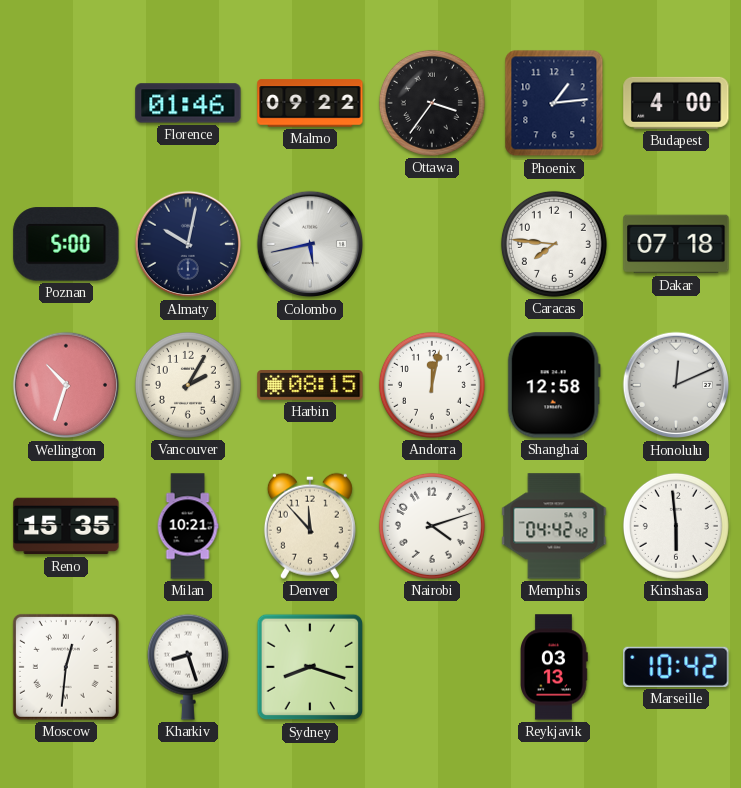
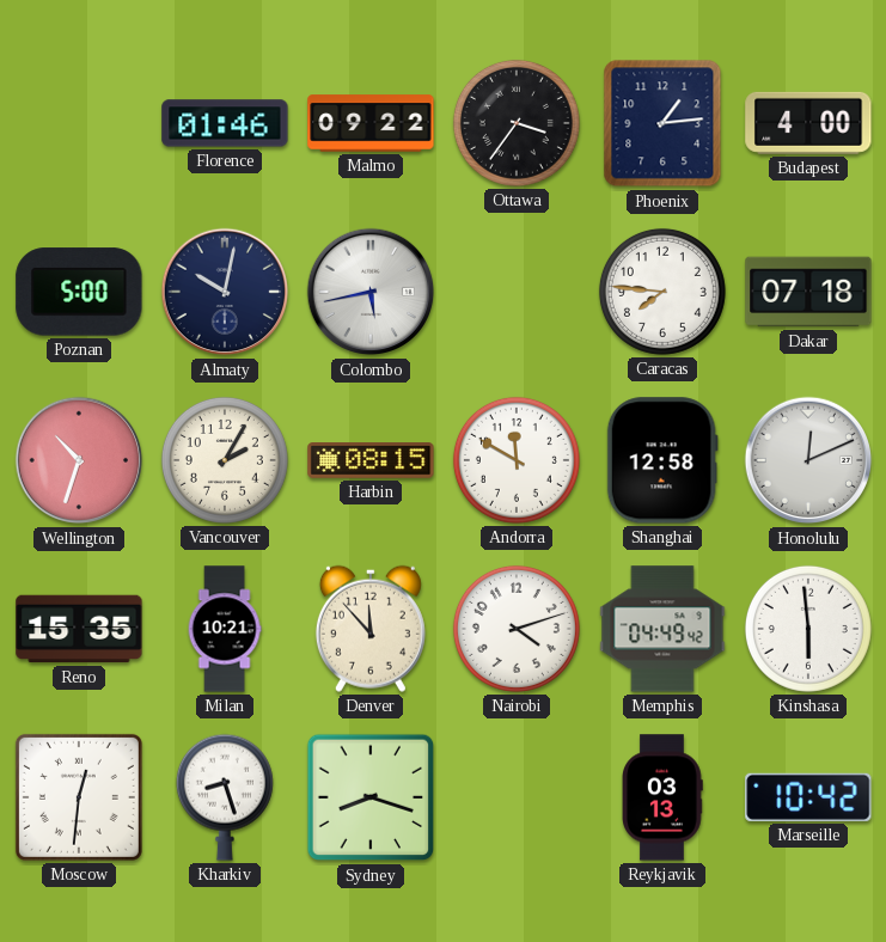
Andorra: 12:02 -> 11:50 (517, 460)
Memphis: 04:42 -> 04:49 (662, 629)
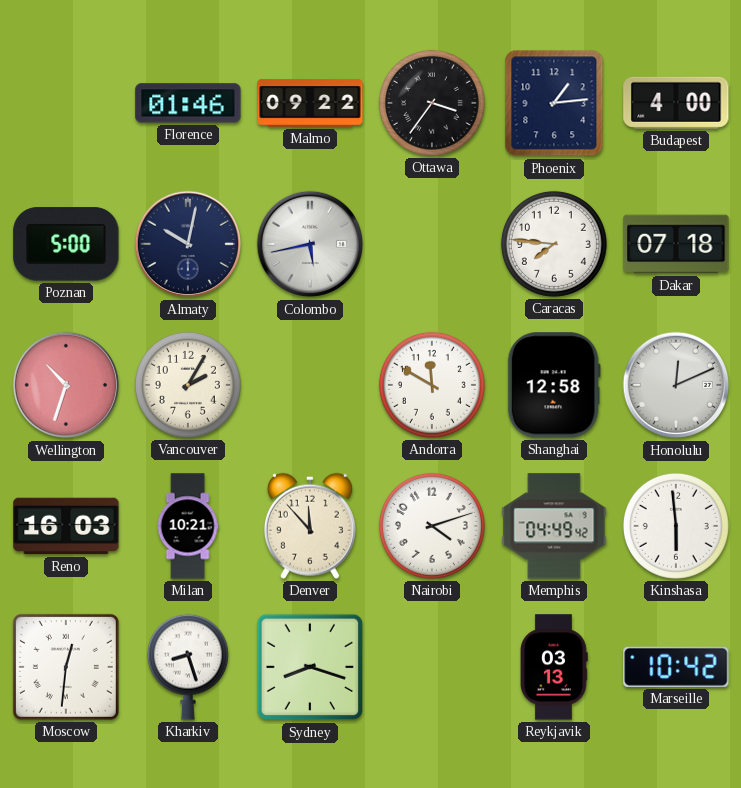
Harbin: 08:15 -> none (371, 461)
Reno: 15:35 -> 16:03 (66, 526)
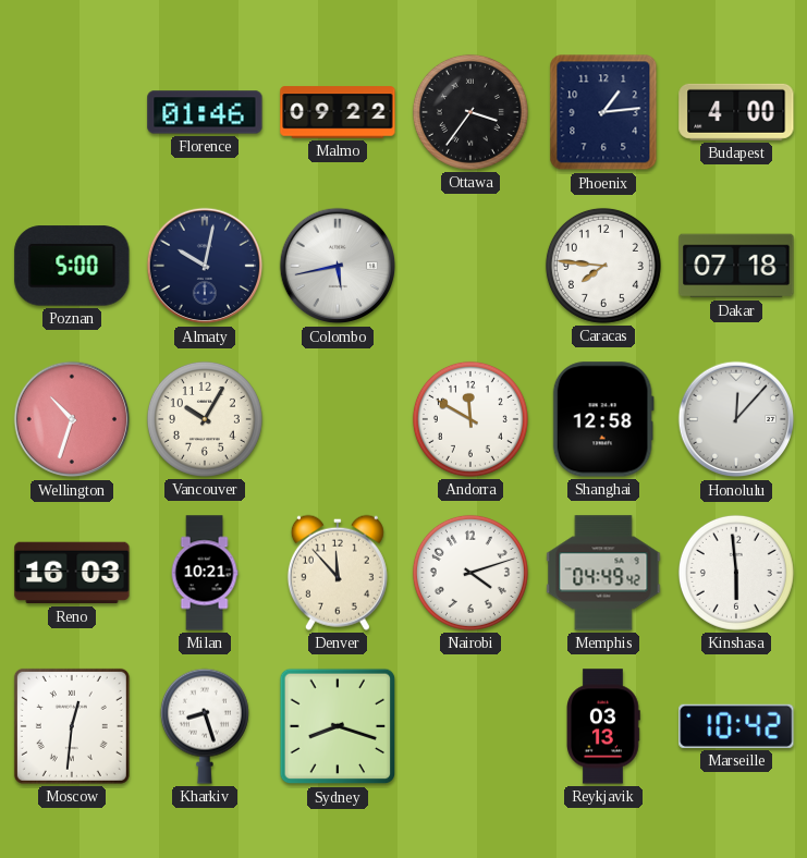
Vancouver: 2:05 -> 10:05 (205, 419)
Honolulu: 12:11 -> 12:07 (736, 419)
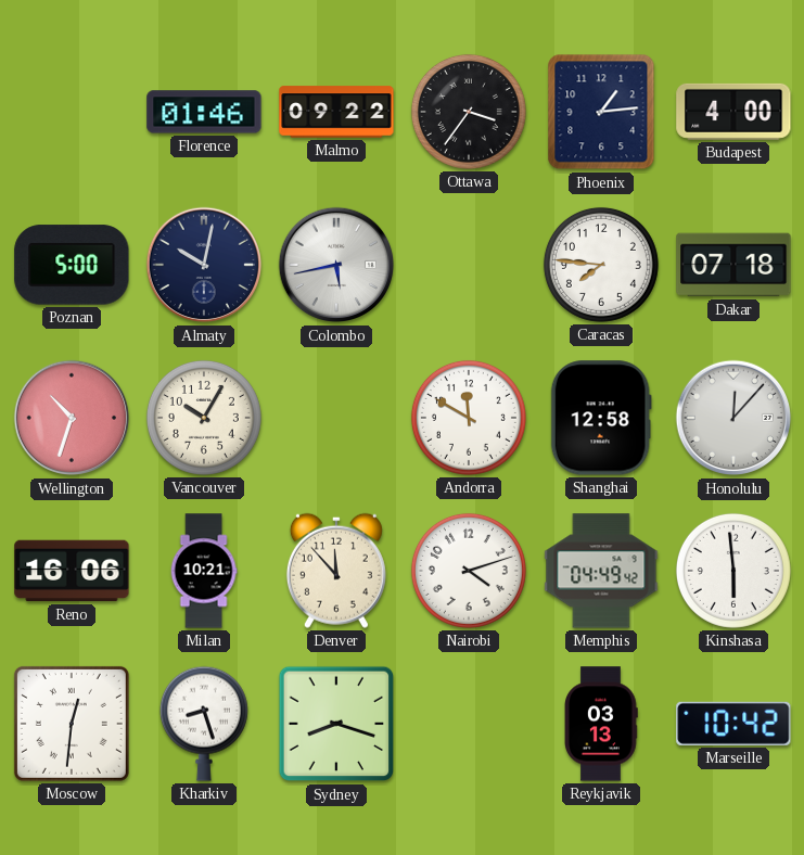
Reno: 16:03 -> 16:06 (72, 571)
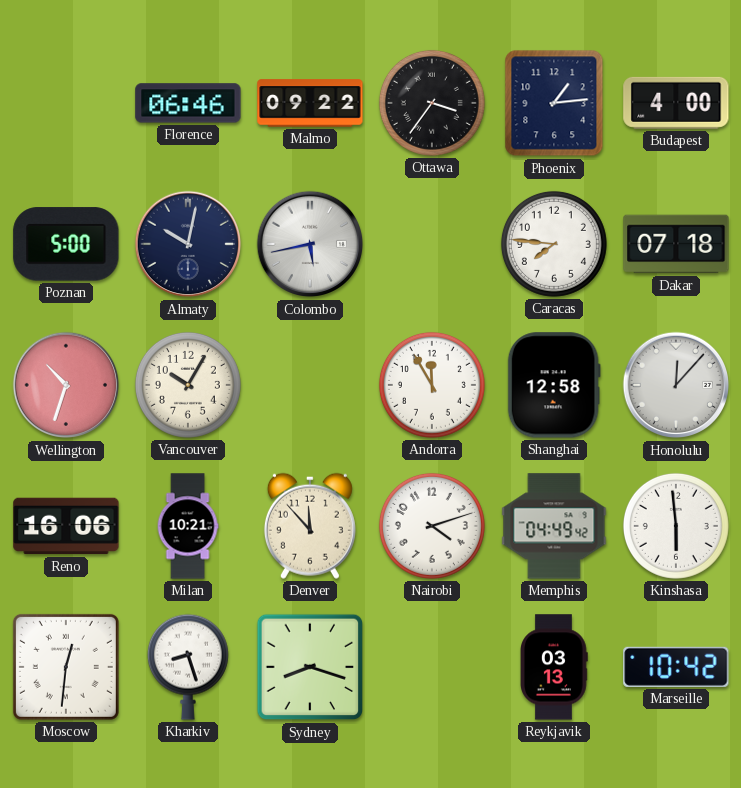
Florence: 01:46 -> 06:46 (188, 103)
Andorra: 11:50 -> 11:55 (432, 385)
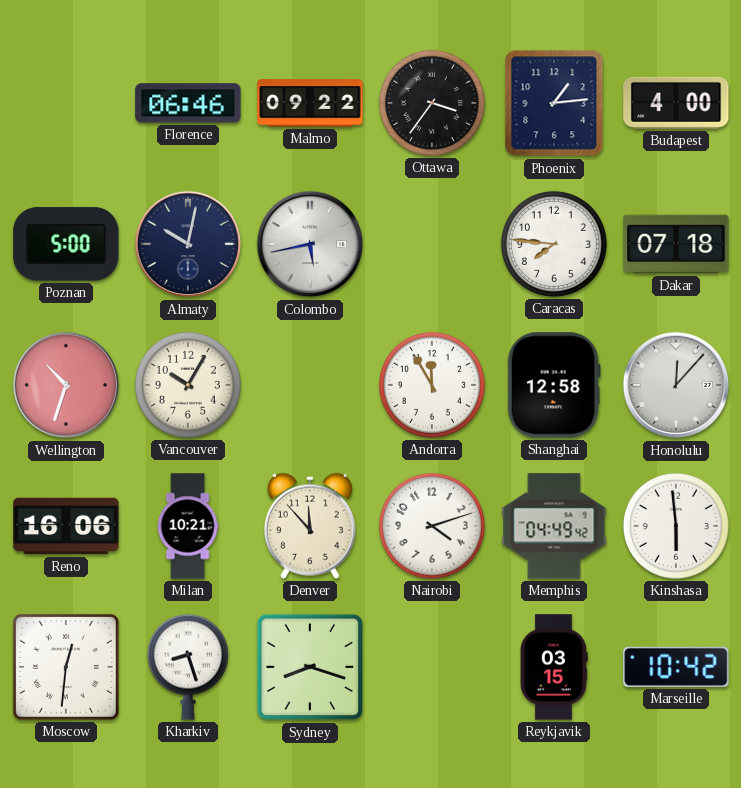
Reykjavik: 03:13 -> 03:15 (555, 667)
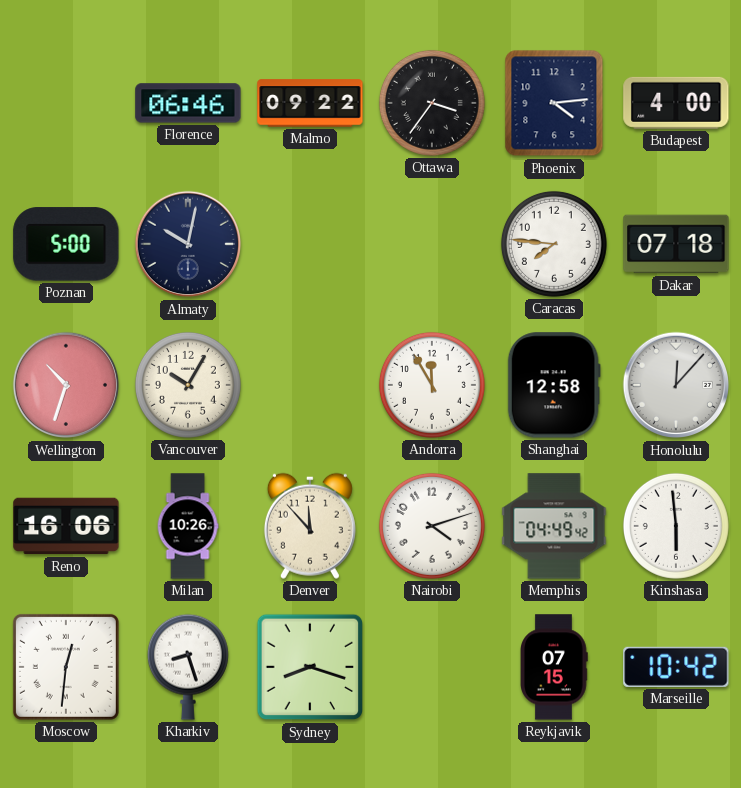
Phoenix: 1:14 -> 4:14 (554, 103)
Colombo: 5:43 -> none (310, 244)
Milan: 10:21 -> 10:26 (188, 526)
Reykjavik: 03:15 -> 07:15 (555, 667)
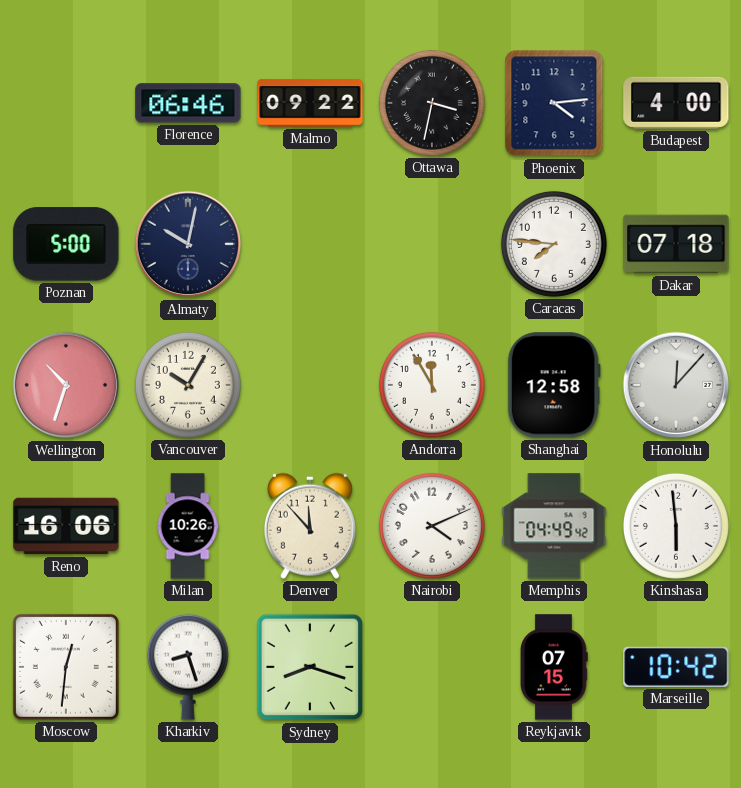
Ottawa: 3:36 -> 3:32 (432, 103)
Nairobi: 4:12 -> 4:11 (432, 526)
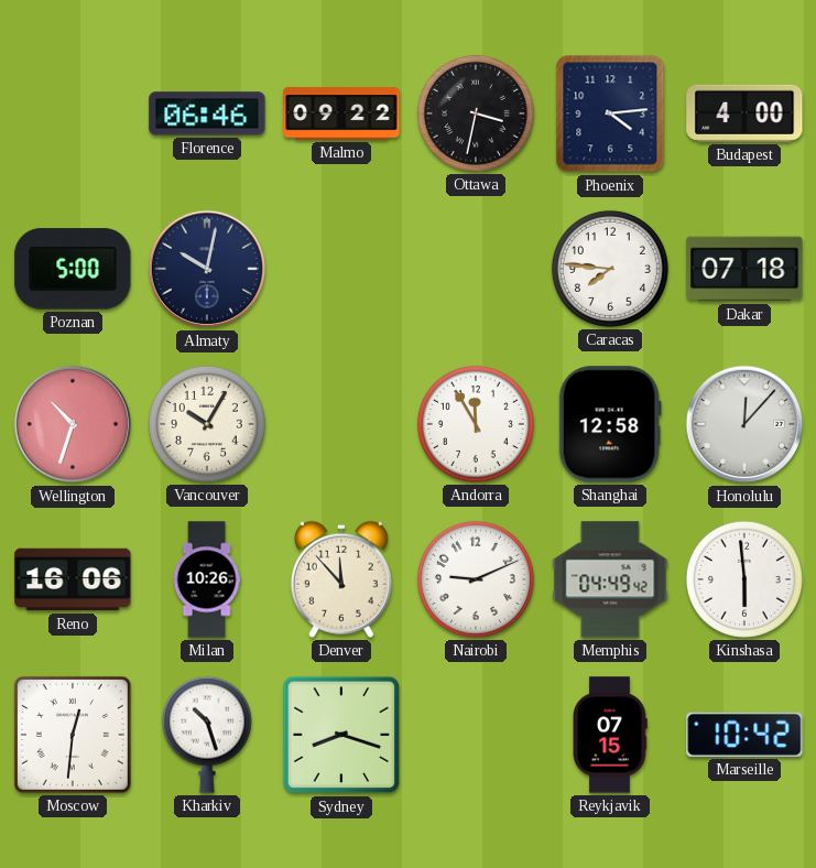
Nairobi: 4:11 -> 9:11 (476, 579)
Kharkiv: 8:27 -> 10:27 (207, 735)
